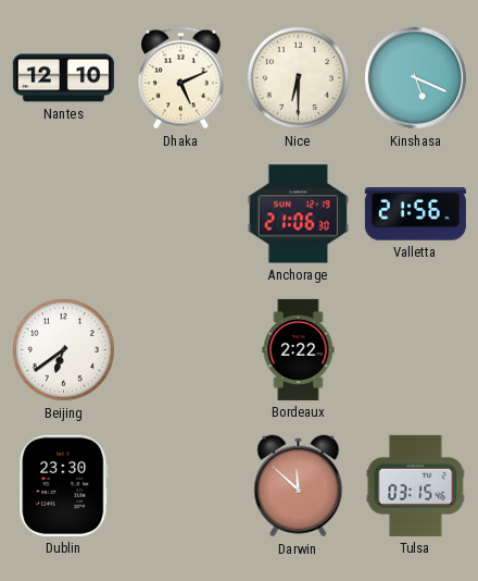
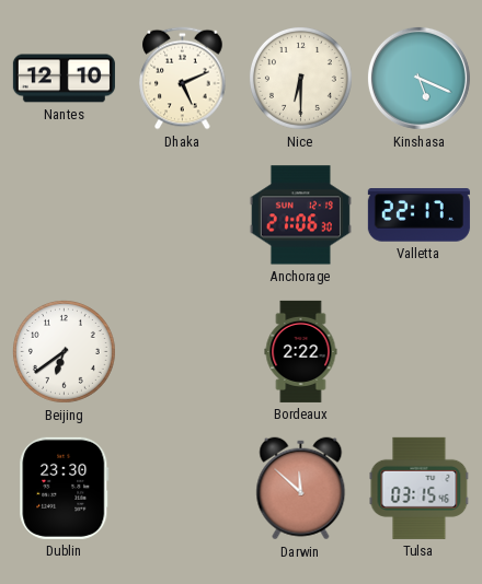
Valletta: 21:56 -> 22:17 (418, 215)
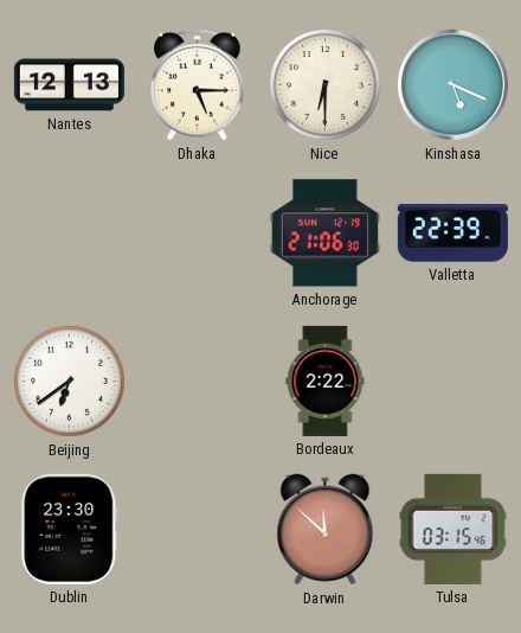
Nantes: 12:10 -> 12:13 (69, 85)
Dhaka: 5:11 -> 5:15 (198, 85)
Valletta: 22:17 -> 22:39 (452, 234)
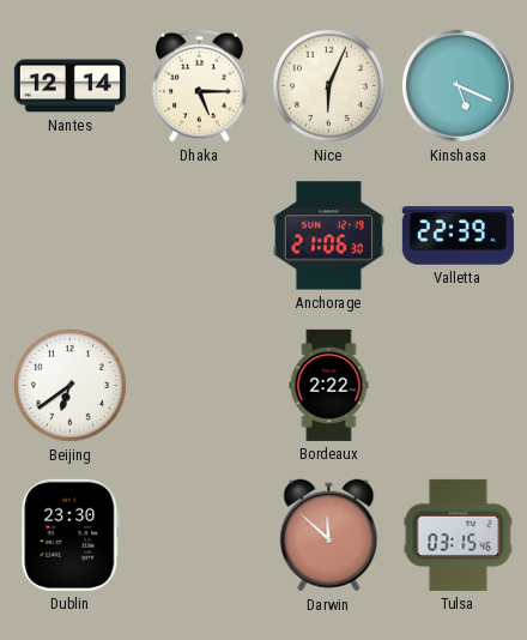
Nantes: 12:13 -> 12:14 (69, 86)
Nice: 6:30 -> 6:04 (328, 85)
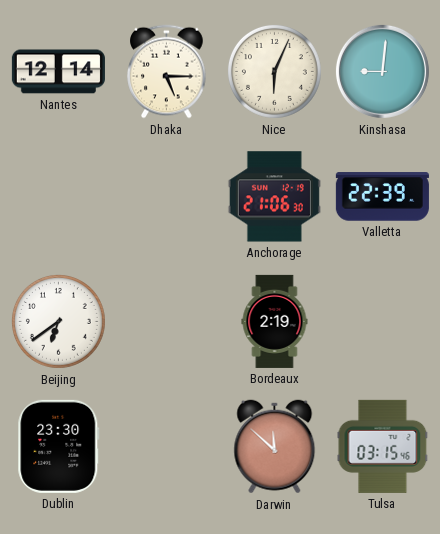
Kinshasa: 5:19 -> 9:01 (382, 71)
Bordeaux: 2:22 -> 2:19 (275, 321)
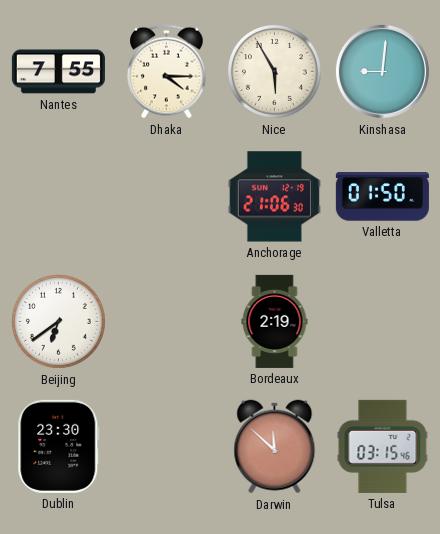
Nantes: 12:14 -> 7:55 (58, 72)
Dhaka: 5:15 -> 4:15 (167, 72)
Nice: 6:04 -> 5:55 (274, 71)
Valletta: 22:39 -> 01:50 (382, 197)
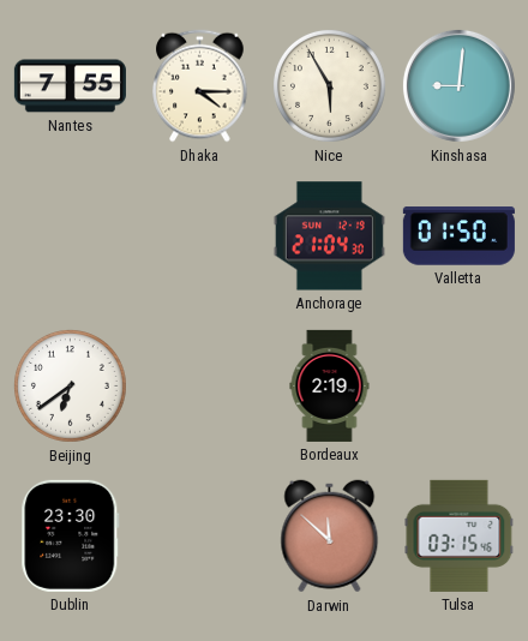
Anchorage: 21:06 -> 21:04 (329, 236)
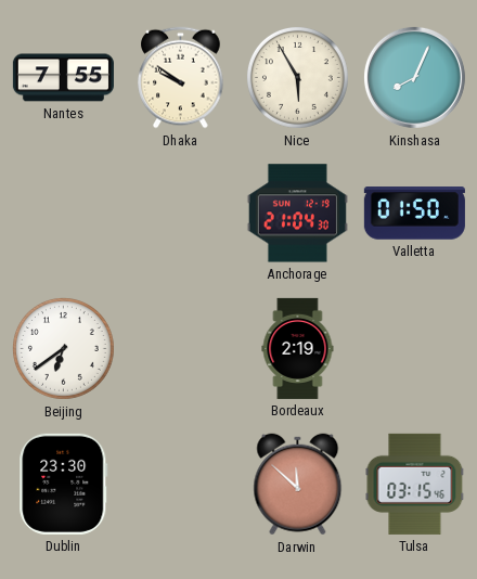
Dhaka: 4:15 -> 9:51 (181, 78)
Kinshasa: 9:01 -> 8:04 (414, 77)
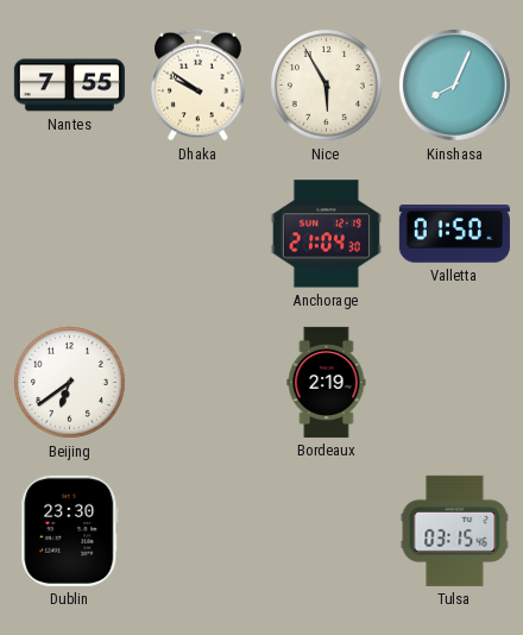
Darwin: 11:52 -> none (298, 485)
